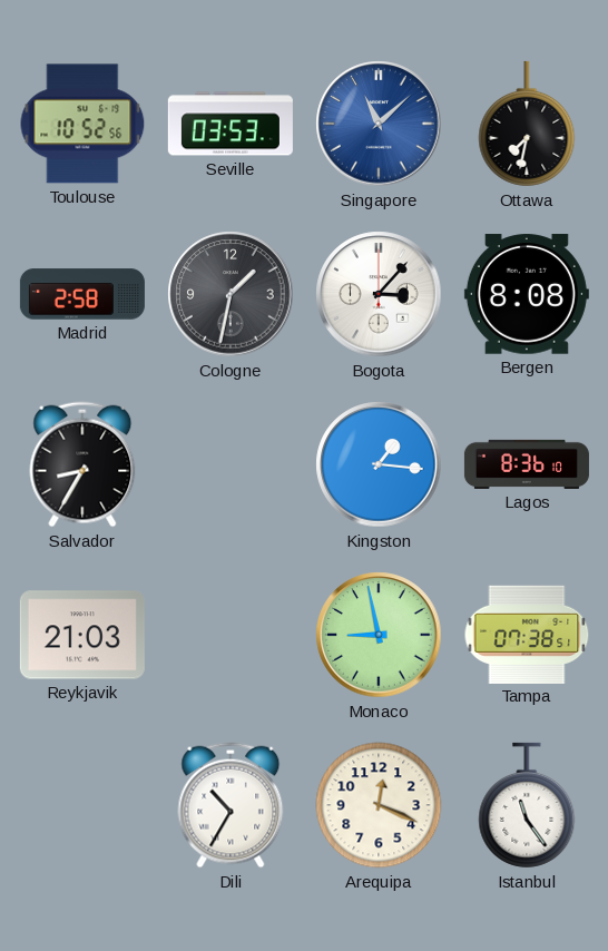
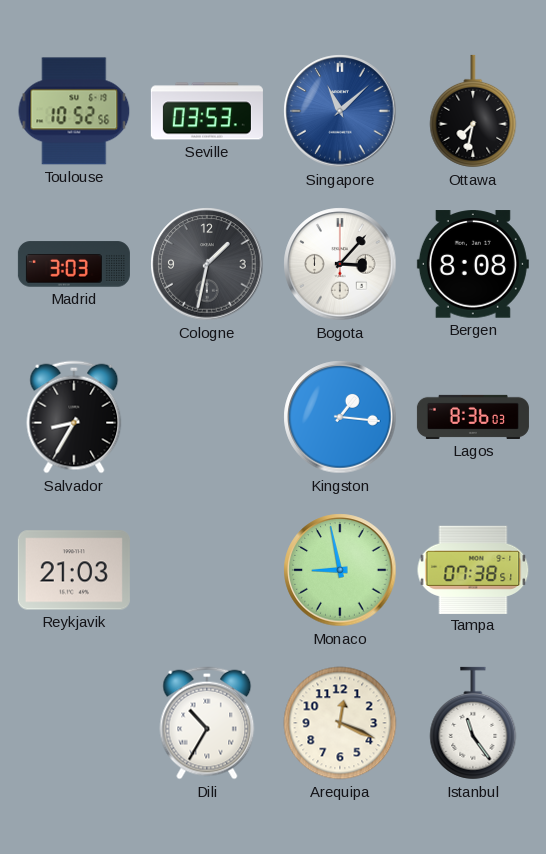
Madrid: 2:58 -> 3:03 (74, 264)
Lagos: 8:36:10 -> 8:36:03 (473, 417)
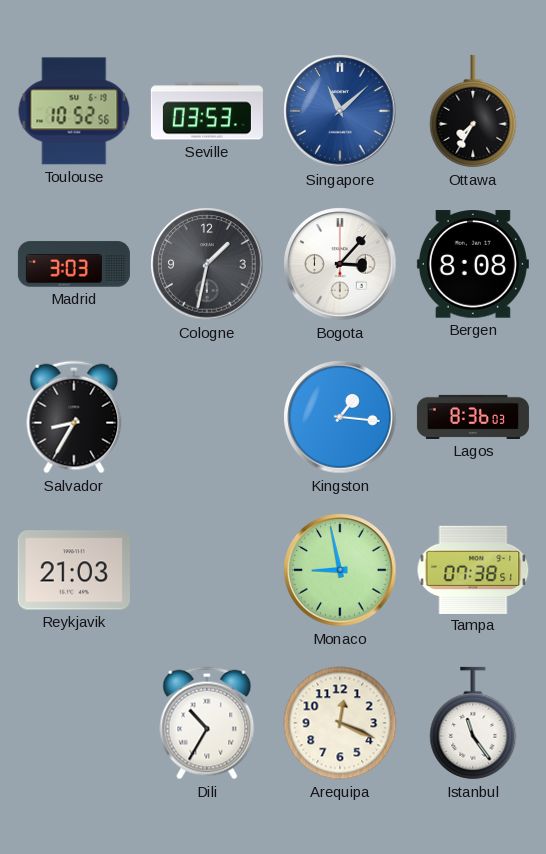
Ottawa: 7:32 -> 7:35 (473, 111)
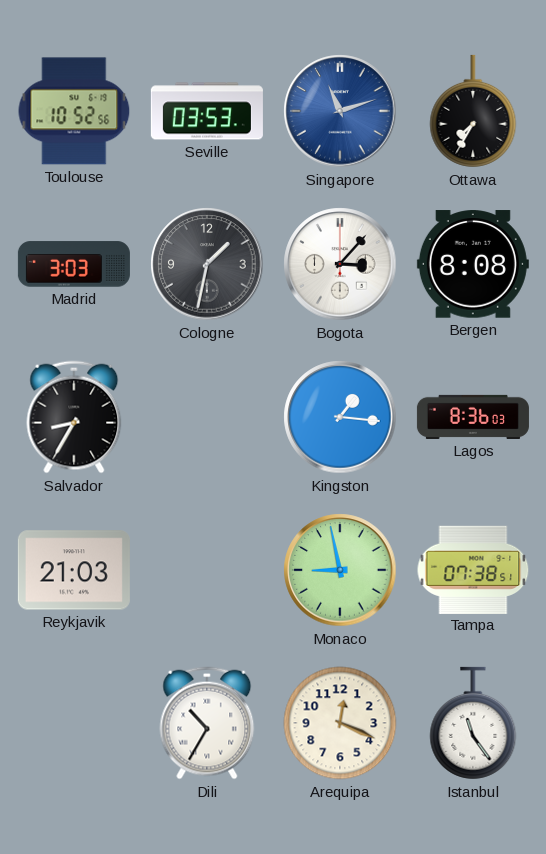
Singapore: 11:08 -> 11:12 (340, 111)
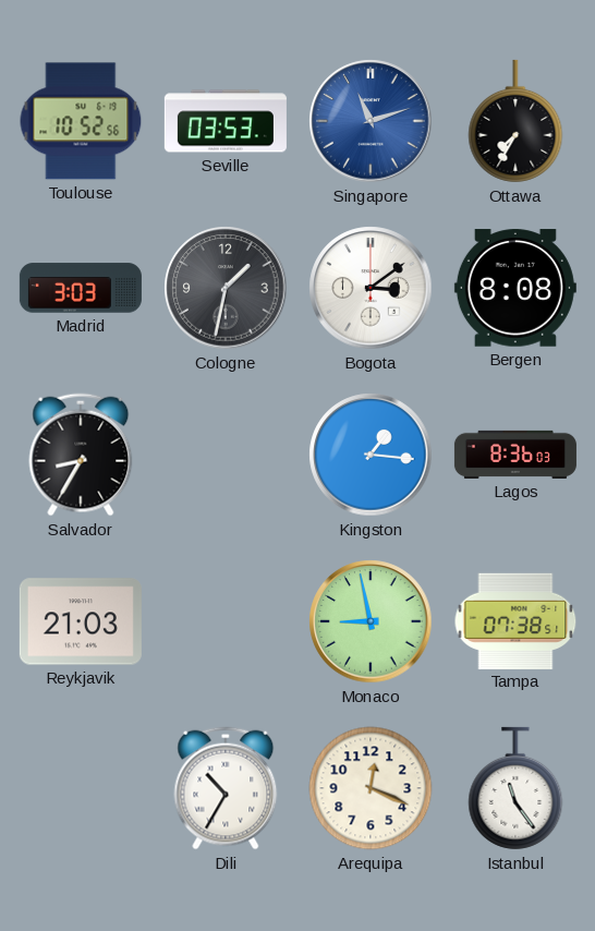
Bogota: 3:07 -> 3:09 (371, 288)
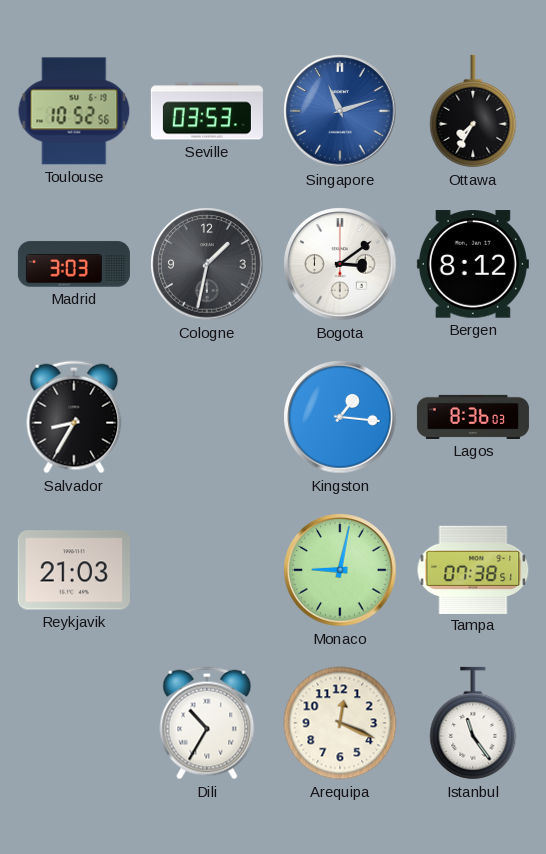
Bergen: 8:08 -> 8:12 (473, 264)
Monaco: 8:58 -> 9:02 (340, 570)
